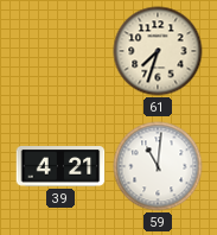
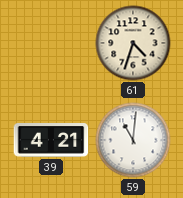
61: 7:33 -> 4:33 (133, 43)
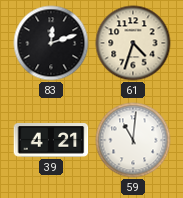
83: none -> 12:12 (51, 43)
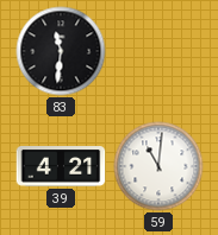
83: 12:12 -> 11:31 (61, 51)
61: 4:33 -> none (133, 43)
